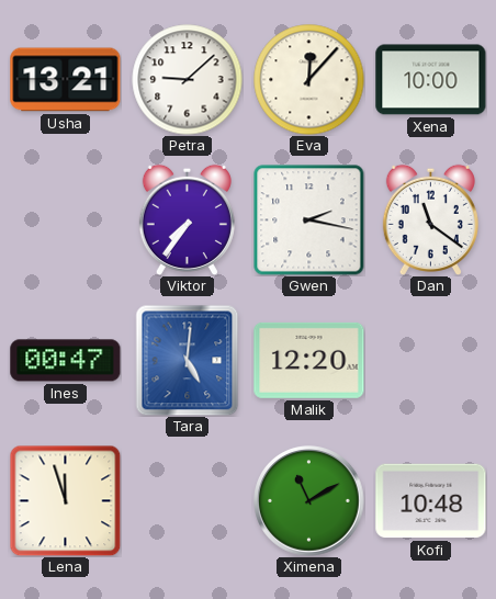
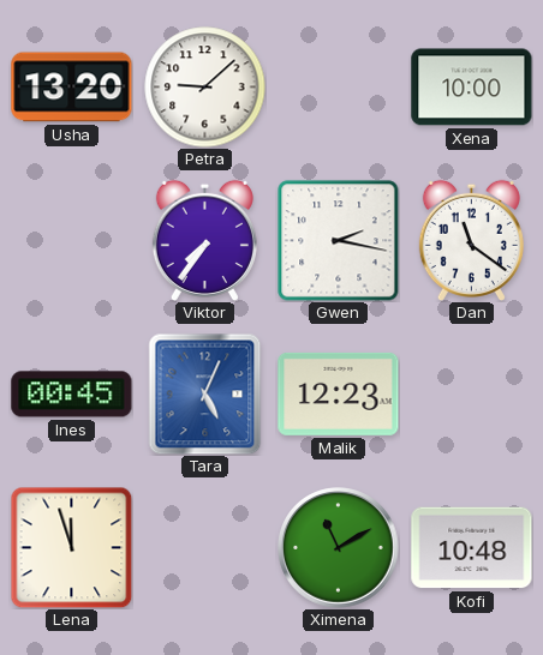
Usha: 13:21 -> 13:20 (72, 88)
Eva: 12:07 -> none (309, 80)
Ines: 00:47 -> 00:45 (72, 395)
Tara: 5:01 -> 5:04 (205, 393)
Malik: 12:20 -> 12:23 (339, 393)
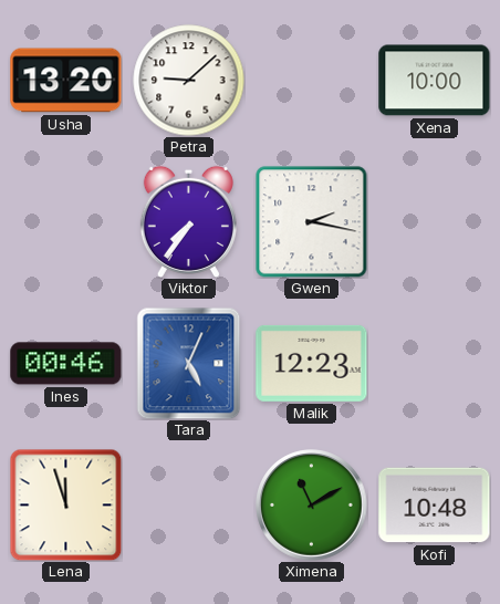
Dan: 11:21 -> none (471, 240)
Ines: 00:45 -> 00:46 (66, 364)
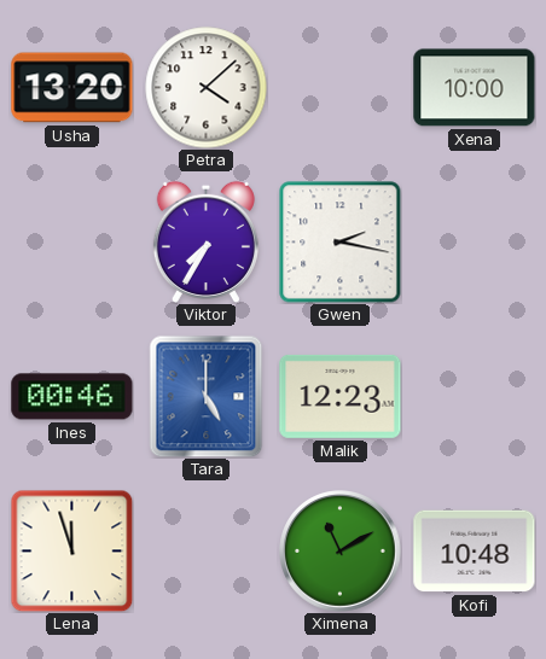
Petra: 9:08 -> 4:08 (207, 88)
Viktor: 7:36 -> 7:35 (205, 241)
Tara: 5:04 -> 5:00 (207, 396)
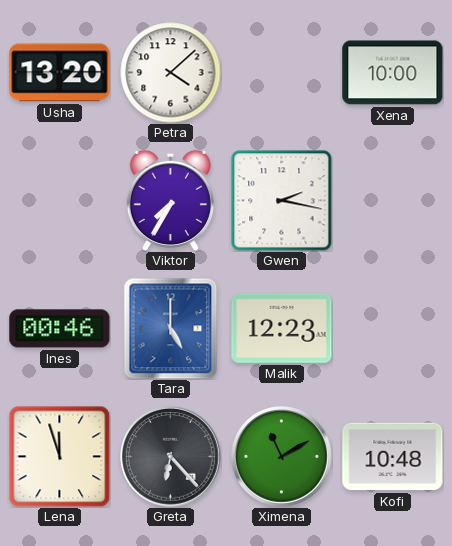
Greta: none -> 6:23 (171, 457)
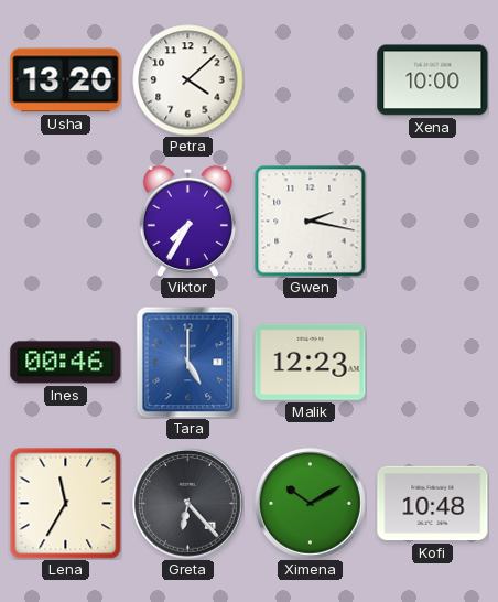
Lena: 11:57 -> 11:35 (65, 503)
Ximena: 11:10 -> 10:10 (311, 504)
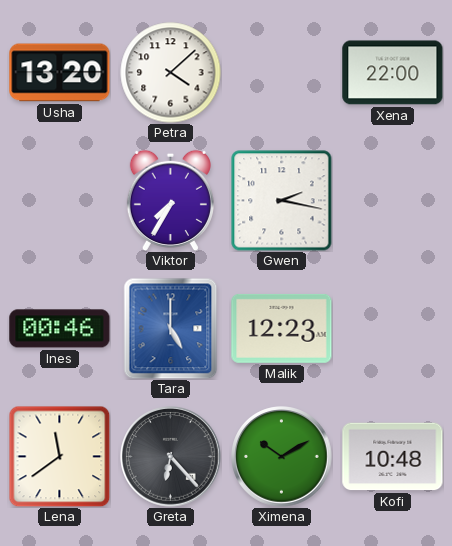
Xena: 10:00 -> 22:00 (393, 73)
Lena: 11:35 -> 11:39 (59, 456)
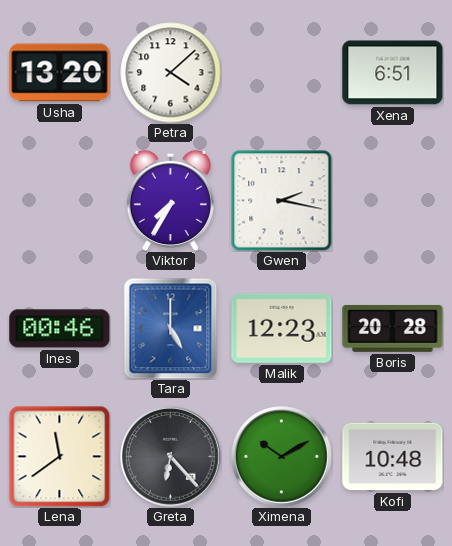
Xena: 22:00 -> 6:51 (393, 73)
Boris: none -> 20:28 (393, 328)
